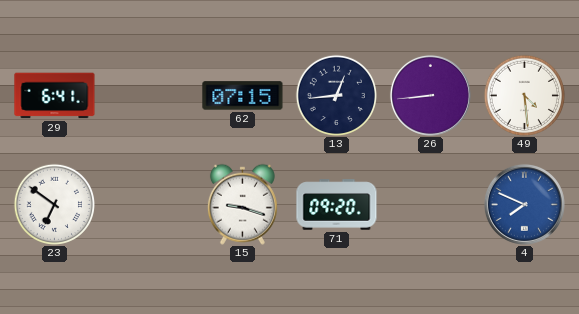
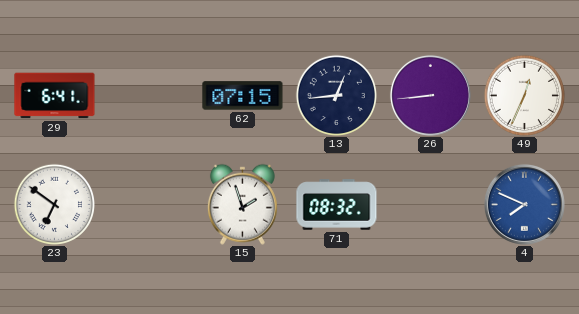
49: 4:29 -> 12:34 (524, 95)
15: 9:18 -> 1:57 (242, 204)
71: 09:20 -> 08:32 (337, 205)
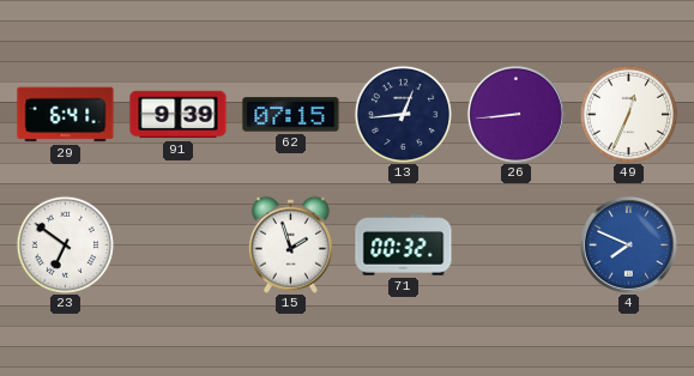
91: none -> 9:39 (179, 115)
71: 08:32 -> 00:32 (404, 245)
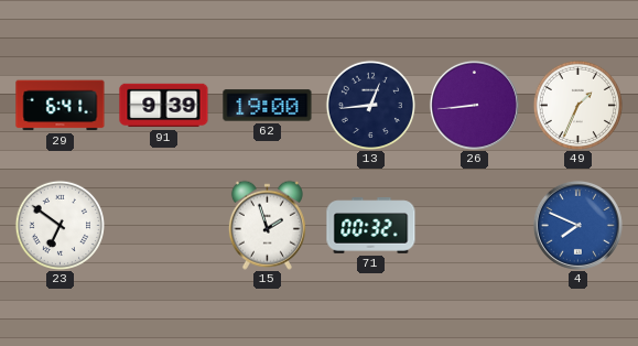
62: 07:15 -> 19:00 (268, 106)
49: 12:34 -> 1:34 (577, 105)
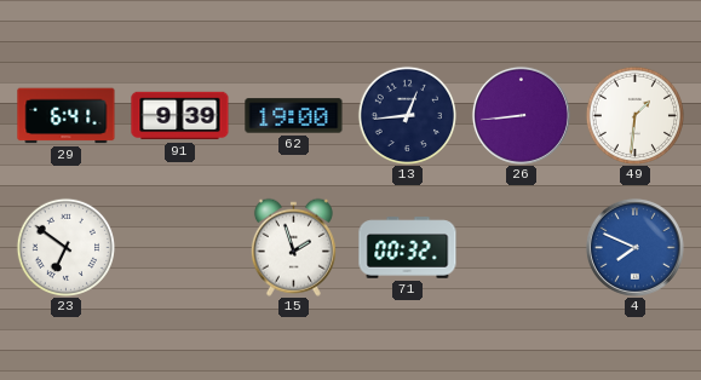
49: 1:34 -> 1:31 (634, 115)
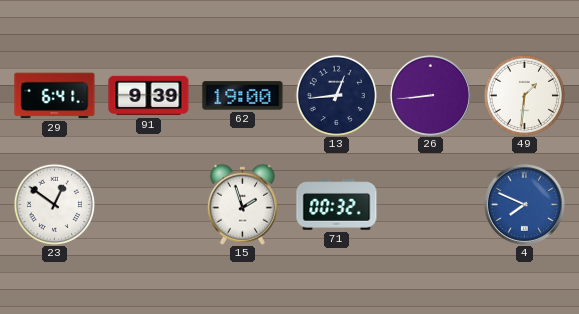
23: 6:51 -> 12:51 (54, 204)
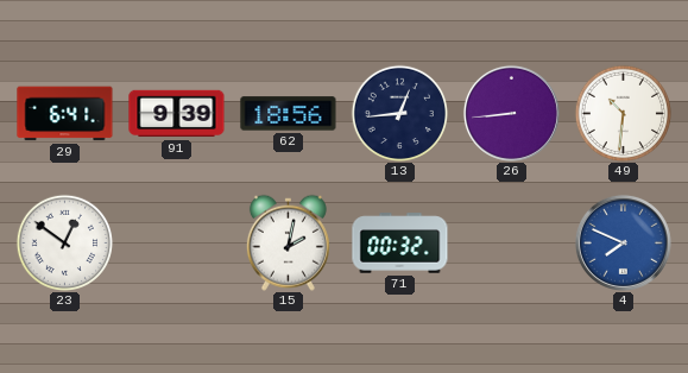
62: 19:00 -> 18:56 (289, 114)
49: 1:31 -> 10:31 (623, 113)
15: 1:57 -> 2:02 (288, 242)
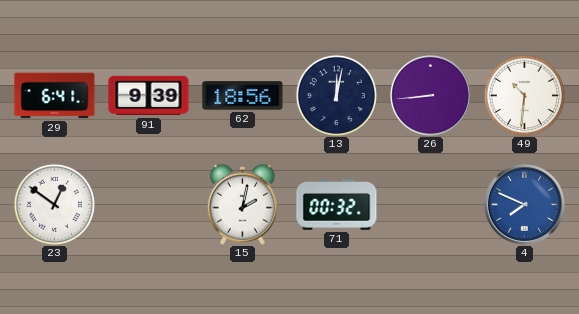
13: 12:44 -> 12:02 (336, 95)
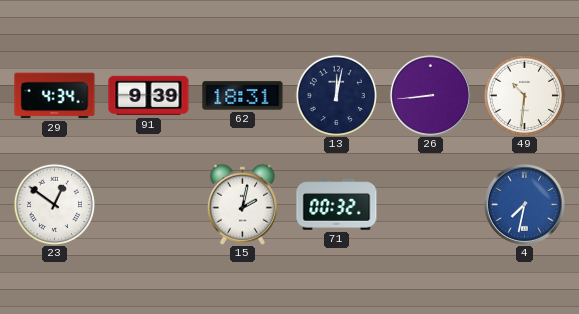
29: 6:41 -> 4:34 (55, 96)
62: 18:56 -> 18:31 (243, 96)
4: 7:49 -> 7:32 (524, 204)
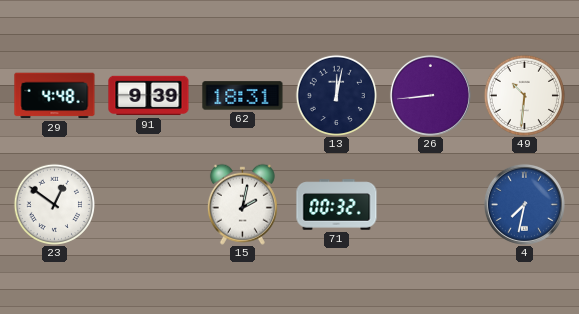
29: 4:34 -> 4:48 (55, 96)
